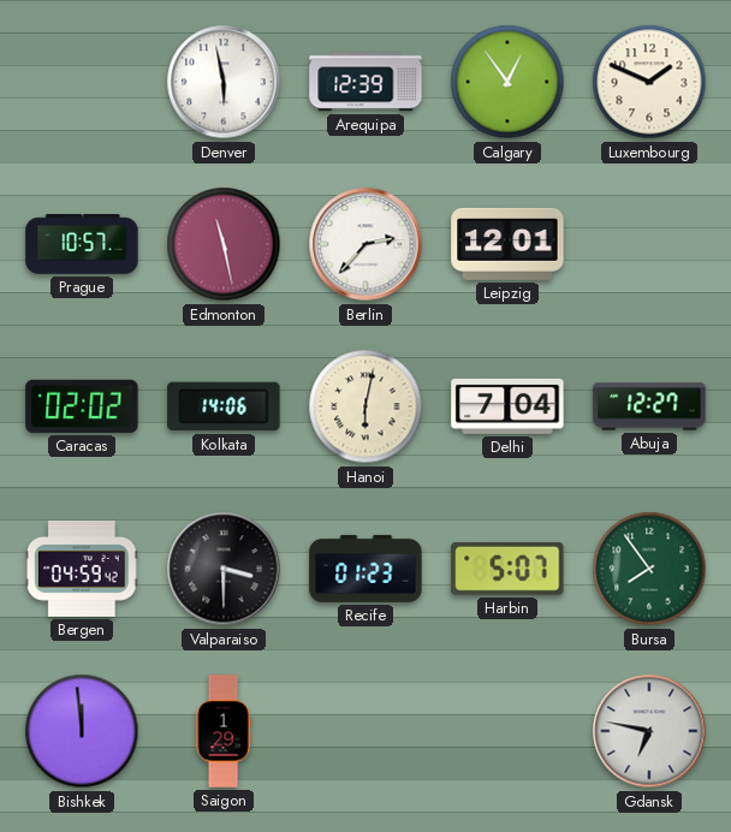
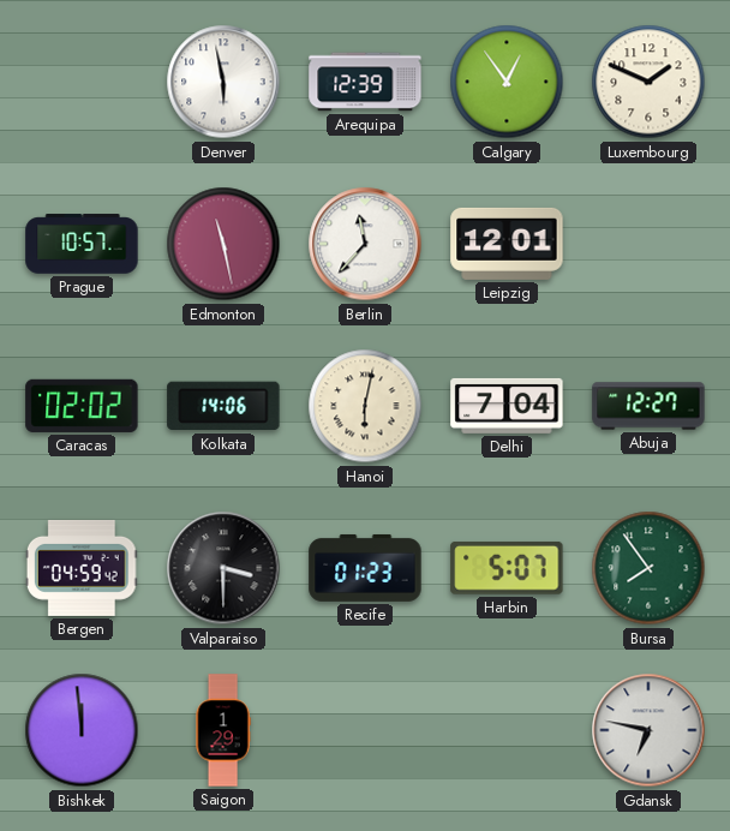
Berlin: 2:37 -> 11:37 (365, 244)
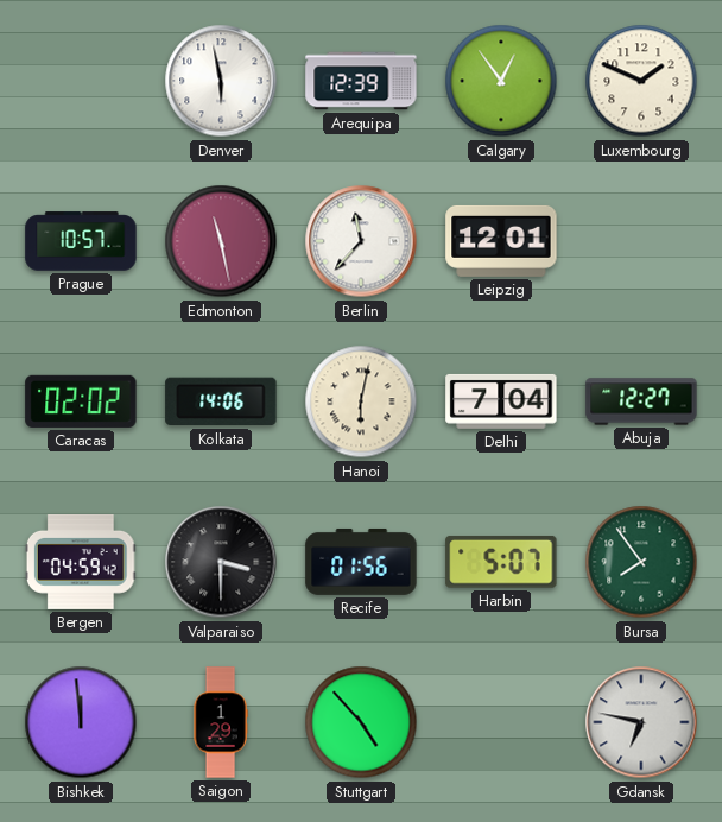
Recife: 01:23 -> 01:56 (361, 562)
Stuttgart: none -> 4:53 (361, 722)
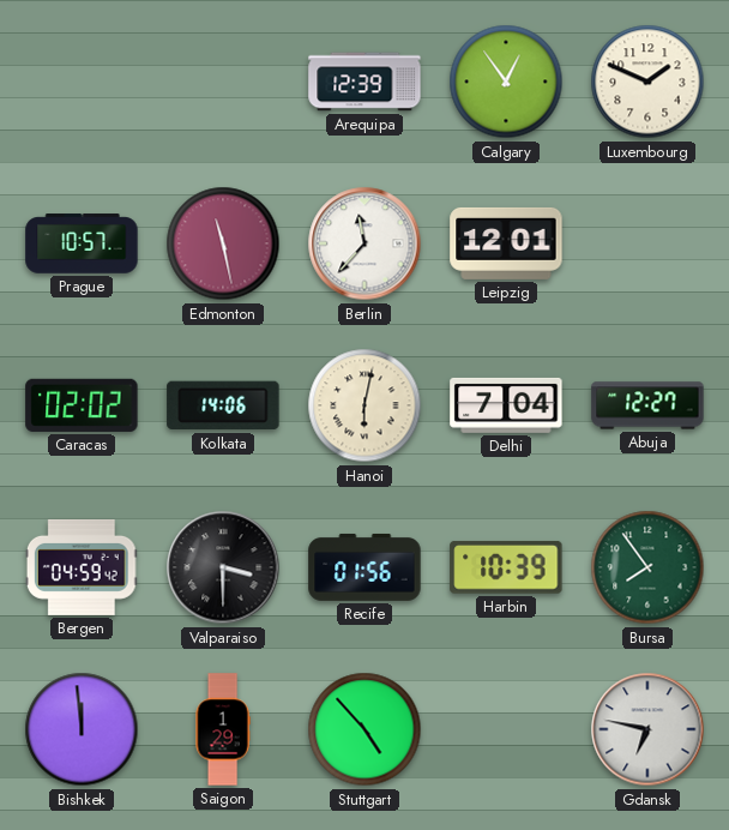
Denver: 5:58 -> none (221, 81)
Harbin: 5:07 -> 10:39 (506, 567)
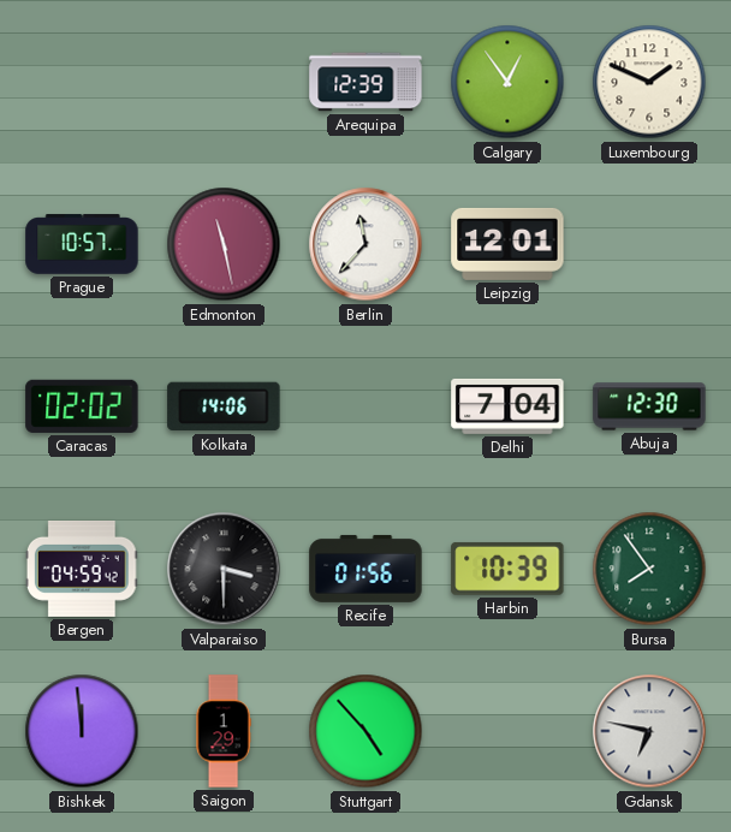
Hanoi: 6:02 -> none (365, 405)
Abuja: 12:27 -> 12:30 (649, 406)
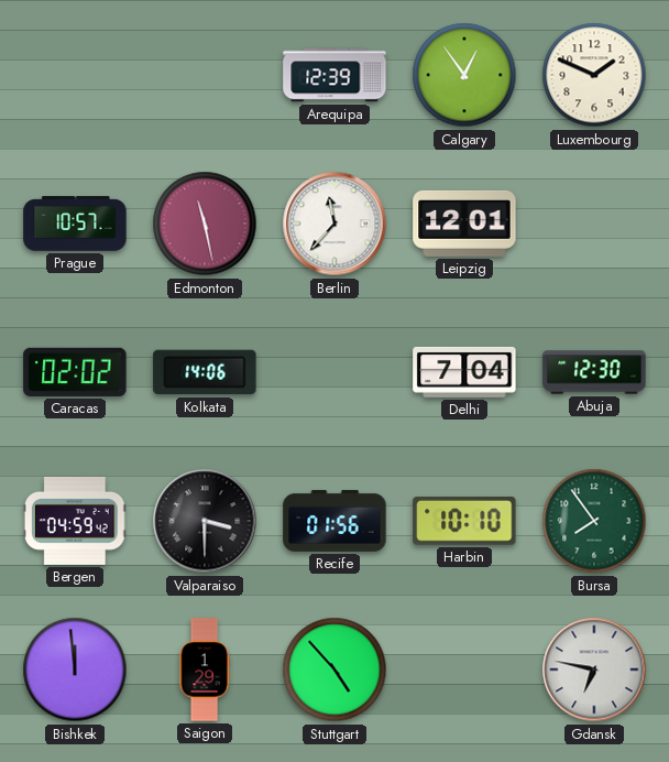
Harbin: 10:39 -> 10:10 (464, 521)
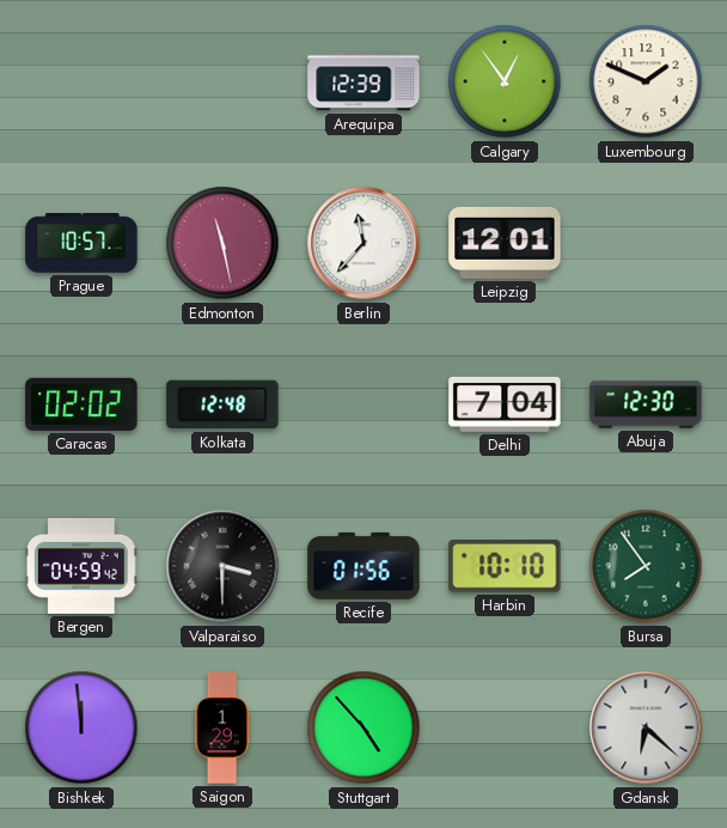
Kolkata: 14:06 -> 12:48 (222, 404)
Gdansk: 6:47 -> 6:22 (646, 727)
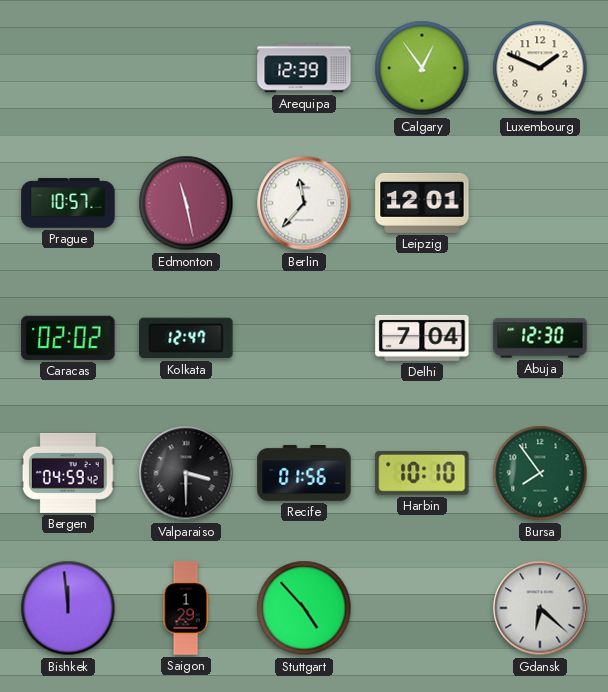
Kolkata: 12:48 -> 12:47 (186, 338)
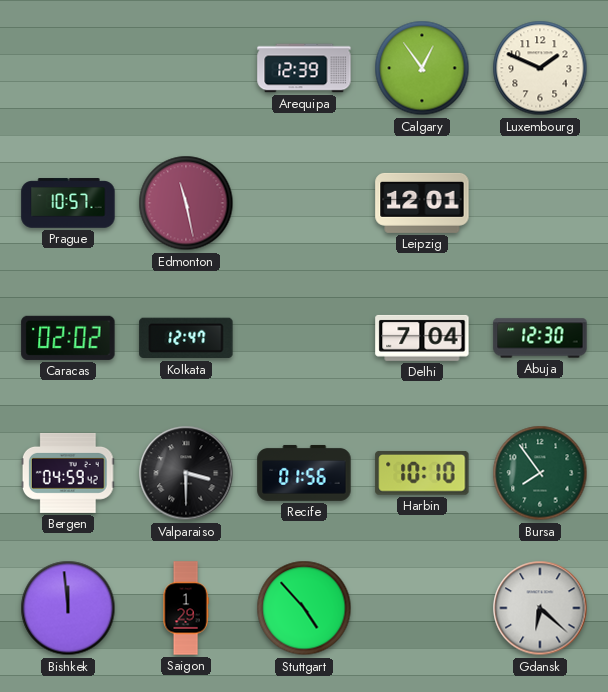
Berlin: 11:37 -> none (304, 203)
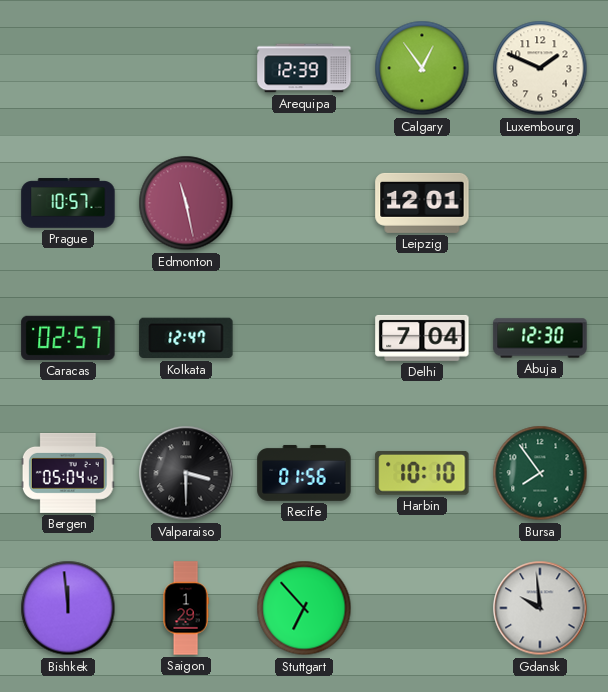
Caracas: 02:02 -> 02:57 (68, 338)
Bergen: 04:59 -> 05:04 (68, 473)
Stuttgart: 4:53 -> 6:53 (304, 608)
Gdansk: 6:22 -> 9:59 (540, 608)
